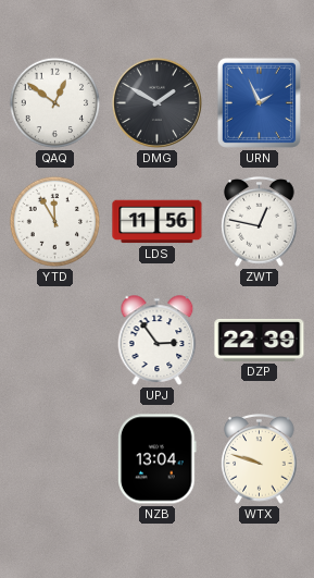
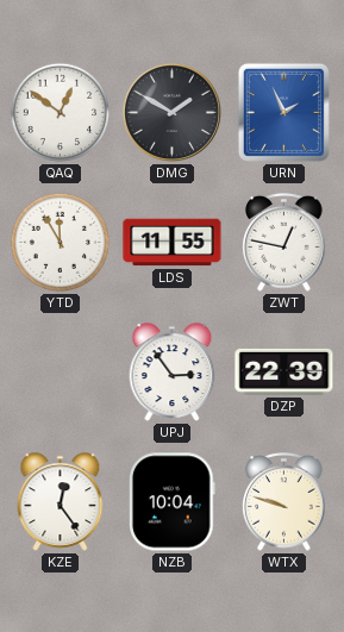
LDS: 11:56 -> 11:55 (173, 243)
KZE: none -> 12:24 (61, 502)
NZB: 13:04 -> 10:04 (173, 502)
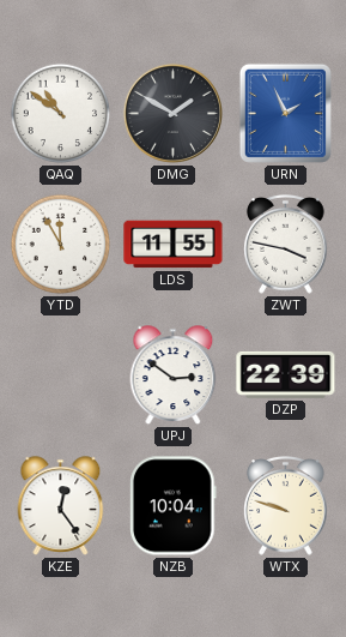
QAQ: 12:51 -> 10:51 (61, 114)
ZWT: 12:47 -> 3:47 (286, 245)
UPJ: 2:54 -> 2:51 (174, 375)
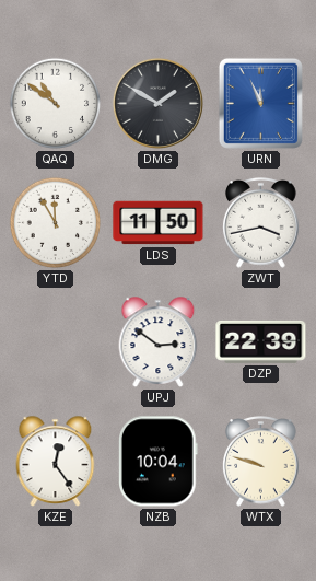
URN: 1:56 -> 11:56 (260, 103)
LDS: 11:55 -> 11:50 (159, 223)
ZWT: 3:47 -> 3:43 (261, 223)
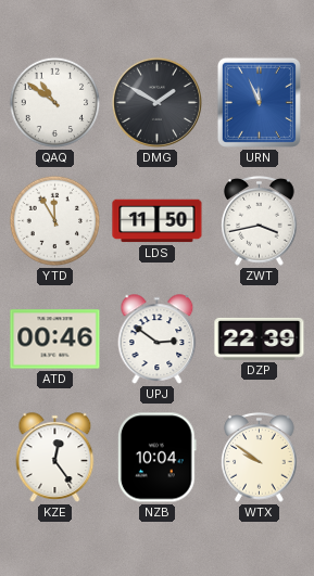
ATD: none -> 00:46 (55, 340)
WTX: 9:48 -> 9:51 (260, 458)
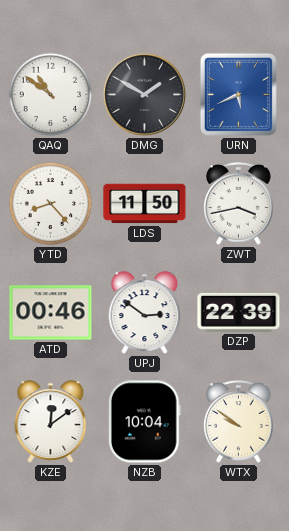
URN: 11:56 -> 5:41 (238, 94)
YTD: 11:55 -> 8:23 (51, 204)
KZE: 12:24 -> 12:09 (51, 422)
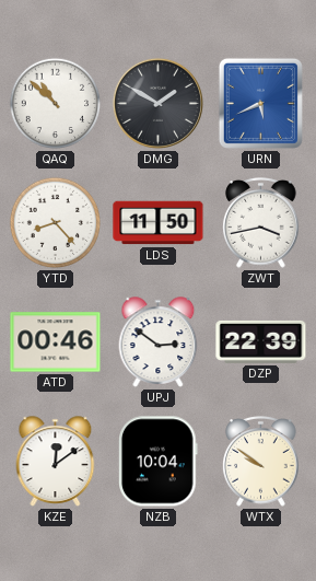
QAQ: 10:51 -> 10:52 (56, 104)
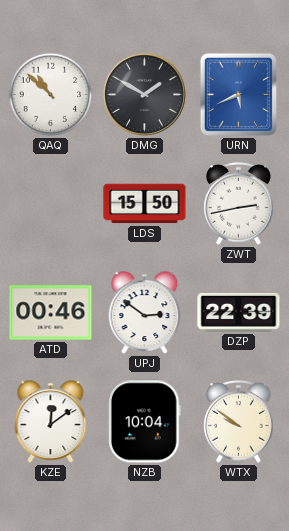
YTD: 8:23 -> none (56, 223)
LDS: 11:50 -> 15:50 (145, 204)
ZWT: 3:43 -> 2:43 (239, 204)
